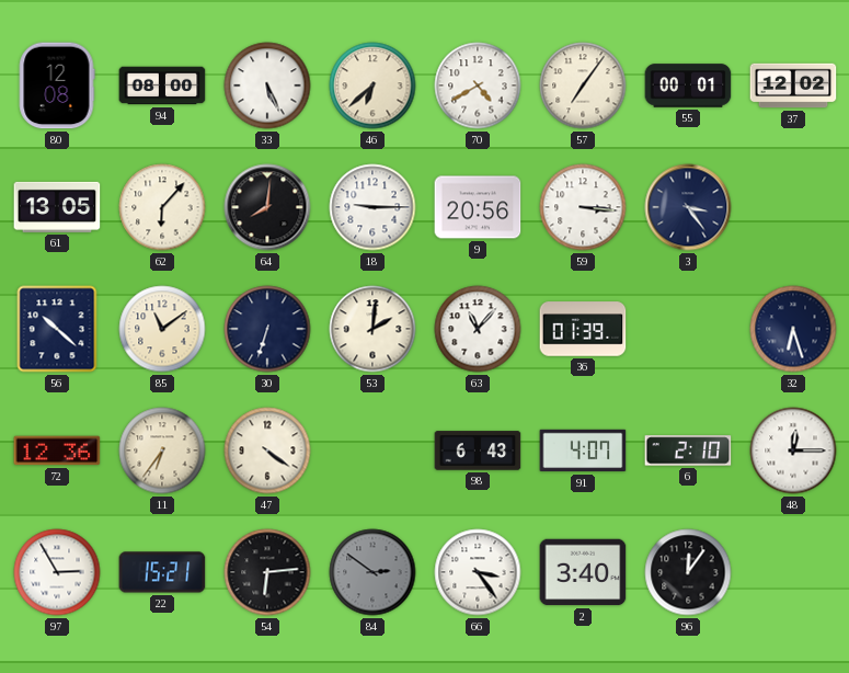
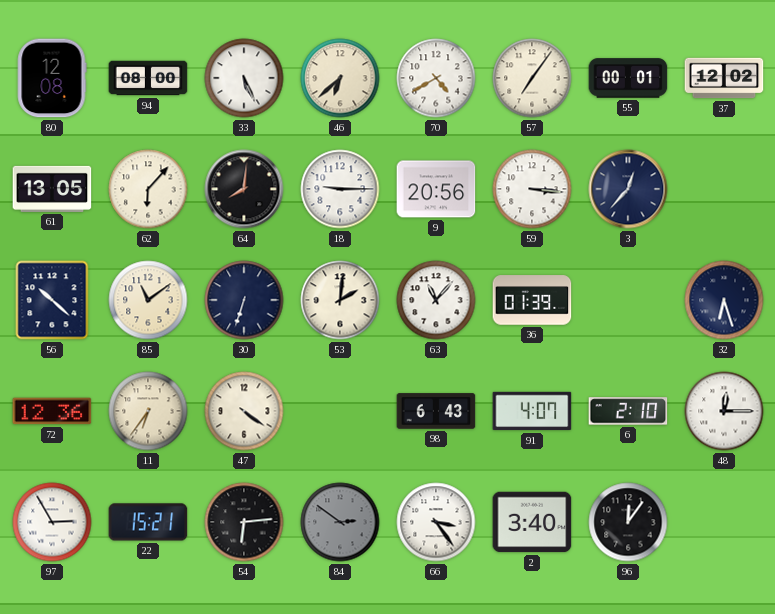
3: 3:24 -> 12:37 (628, 189)
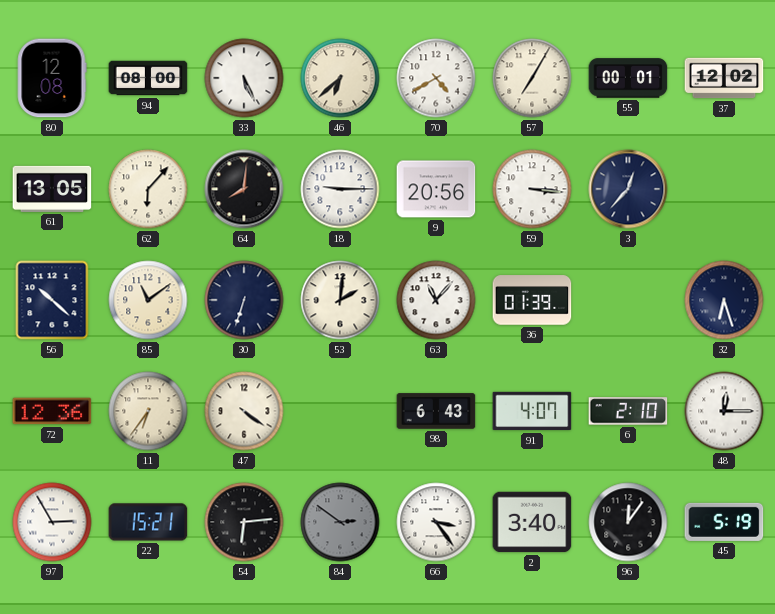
57: 7:06 -> 7:05 (532, 78)
45: none -> 5:19 (724, 522)
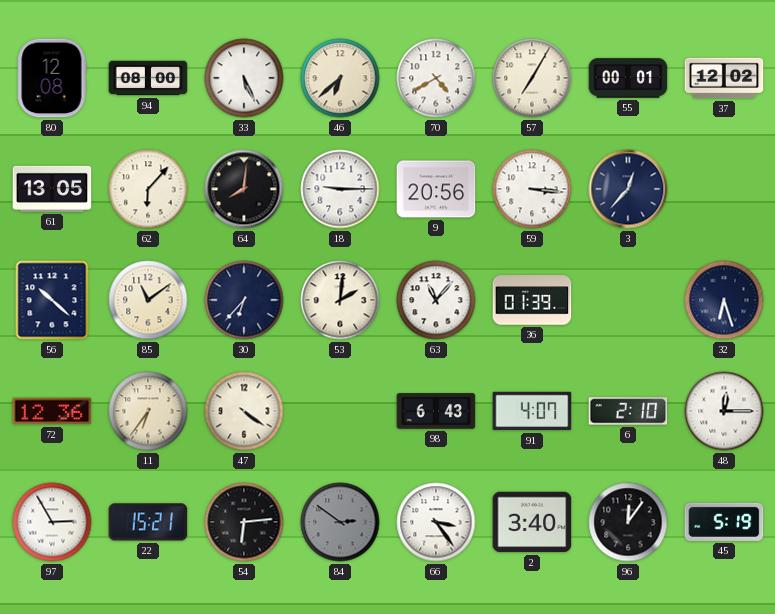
30: 6:33 -> 6:37 (244, 300)
